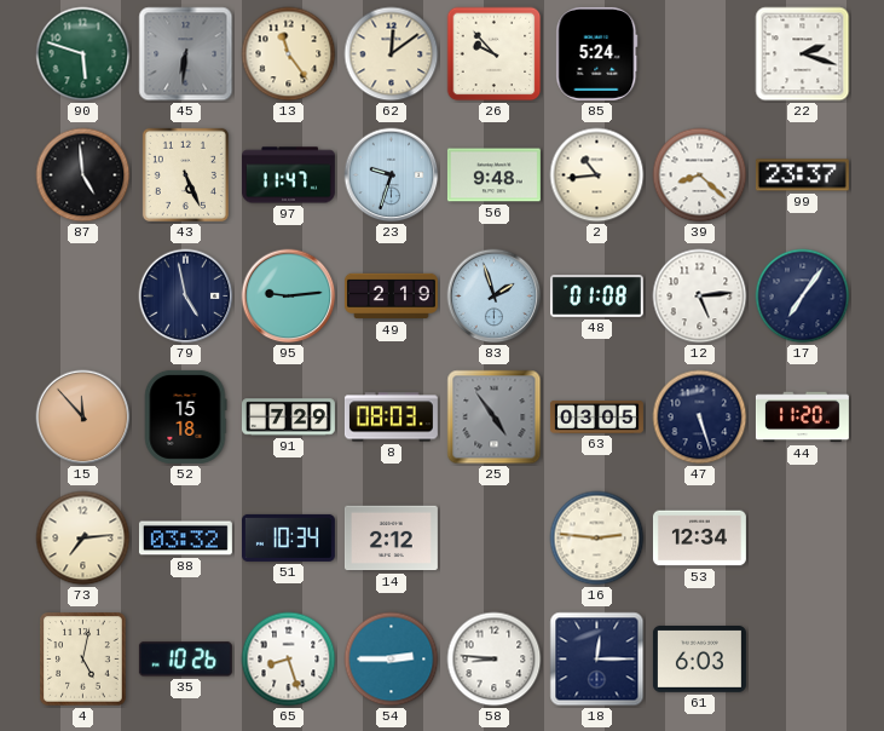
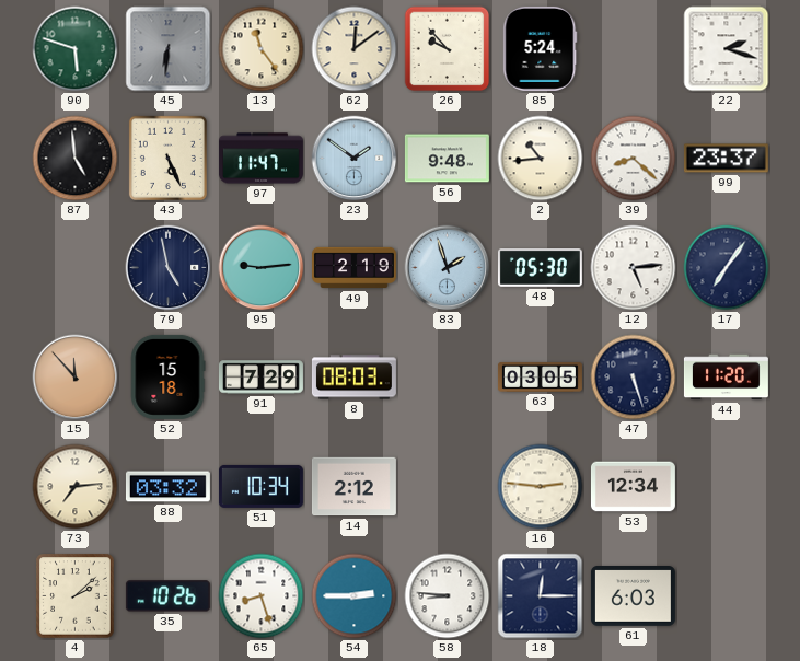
23: 9:33 -> 1:51 (355, 159)
48: 01:08 -> 05:30 (540, 268)
25: 4:54 -> none (495, 418)
4: 5:02 -> 2:08 (76, 596)
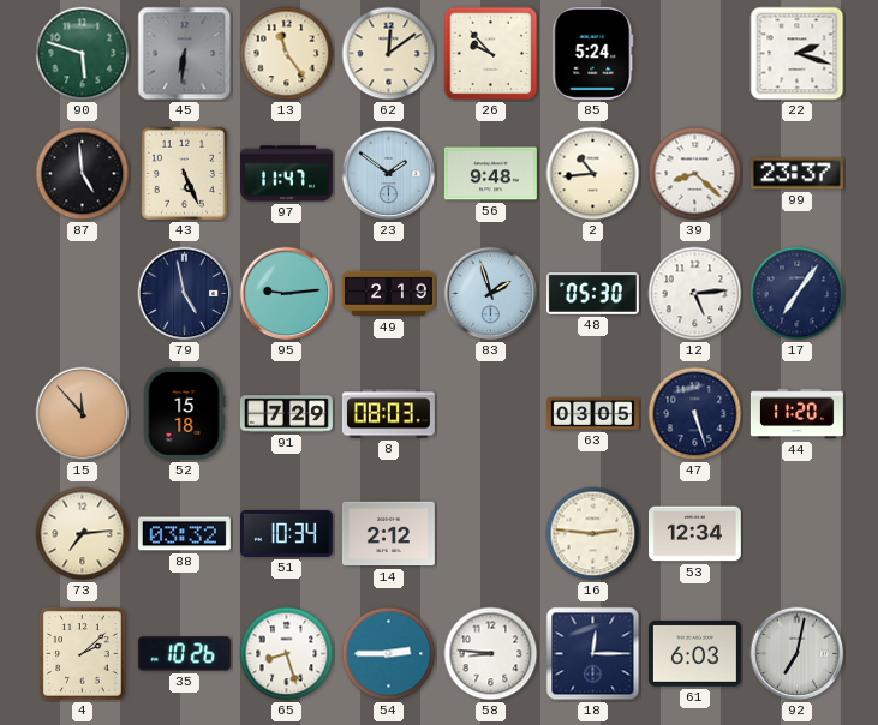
92: none -> 7:02 (798, 654)
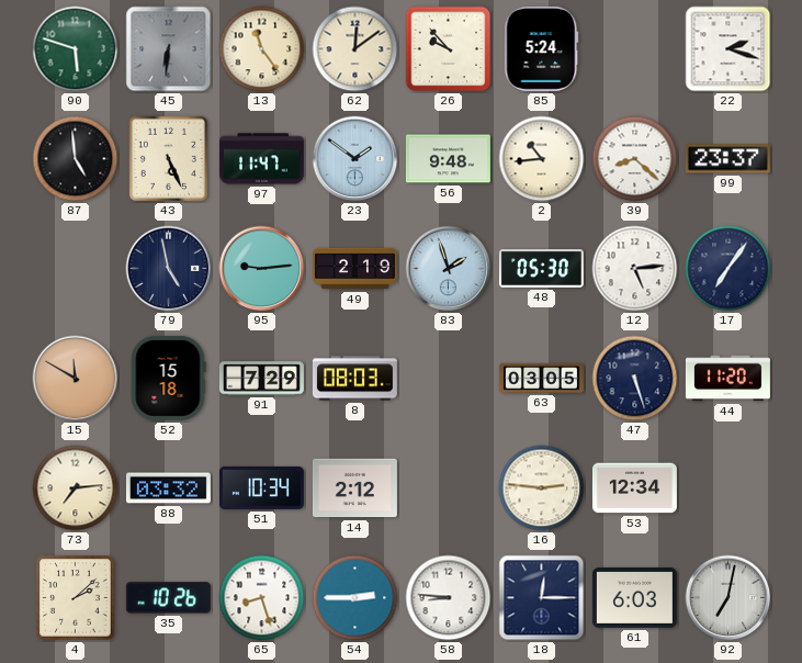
15: 11:53 -> 11:50 (76, 379)
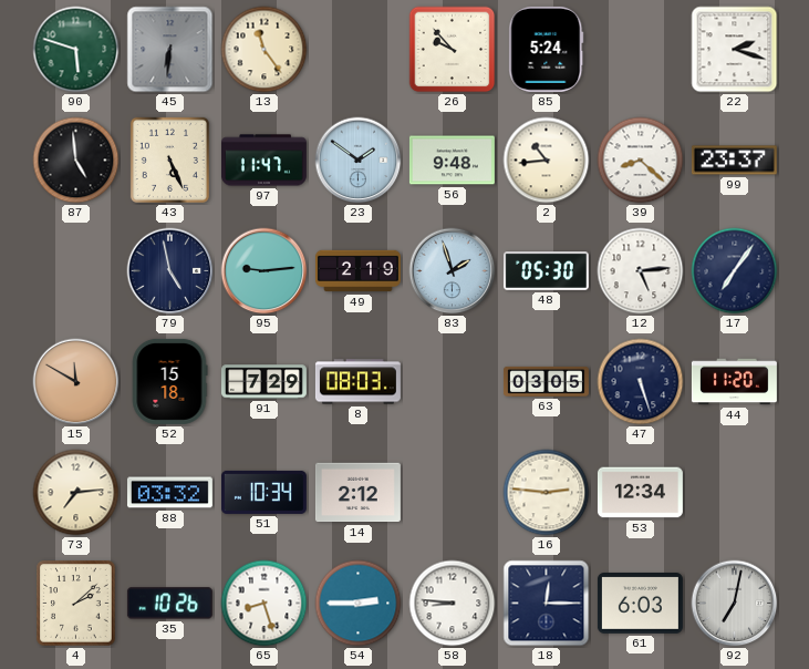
62: 12:09 -> none (355, 49)
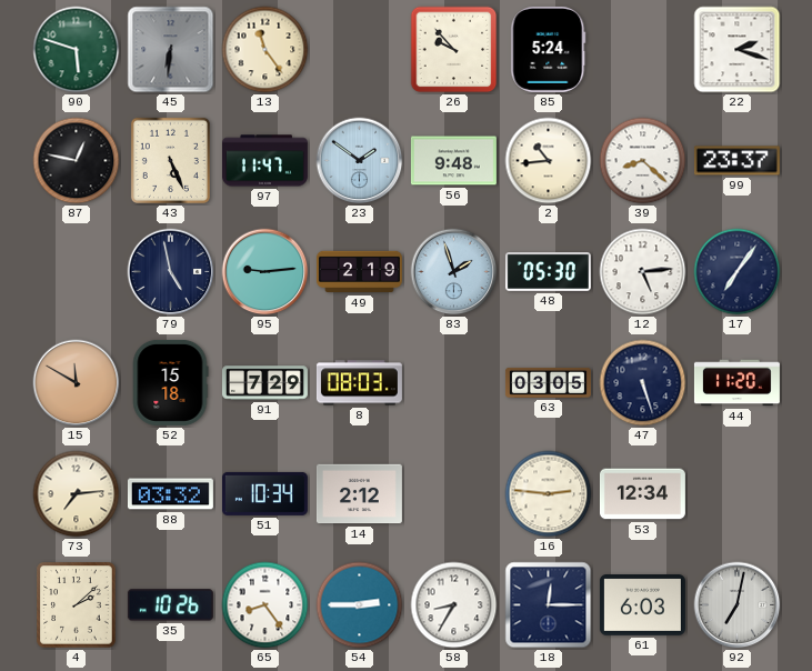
87: 4:59 -> 12:47 (77, 161)
65: 8:27 -> 8:24 (265, 605)
58: 8:46 -> 8:35 (454, 605)
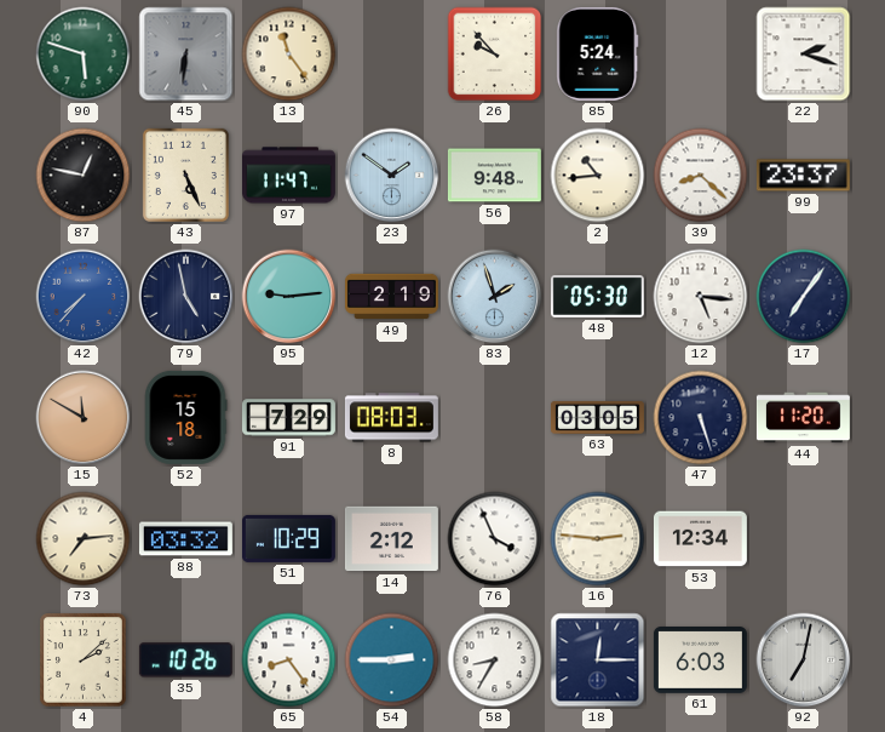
42: none -> 7:37 (84, 297)
12: 5:14 -> 5:16 (701, 297)
51: 10:34 -> 10:29 (288, 538)
76: none -> 3:56 (495, 539)
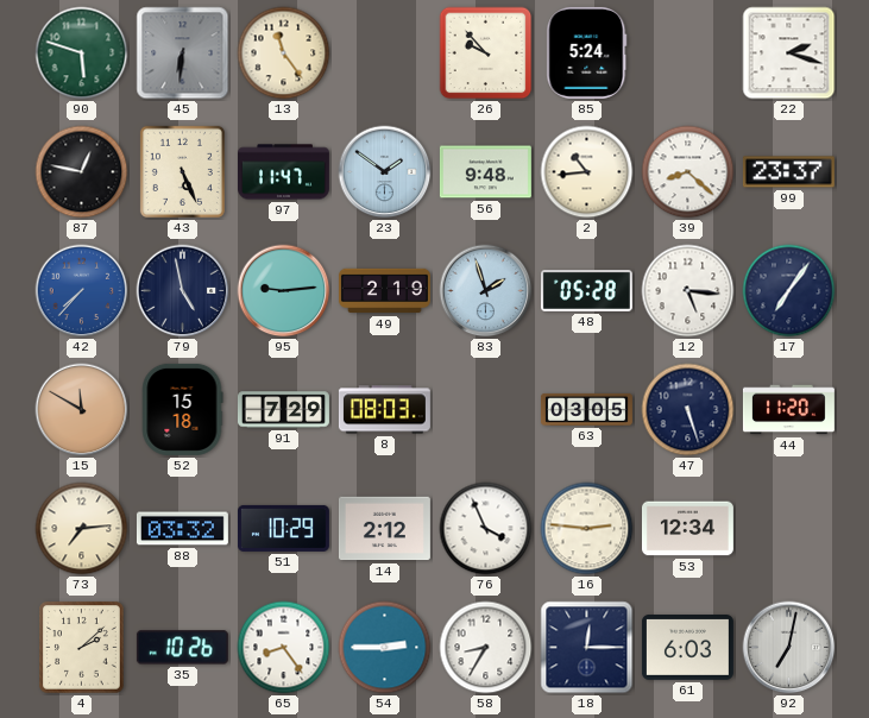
48: 05:30 -> 05:28 (586, 291)
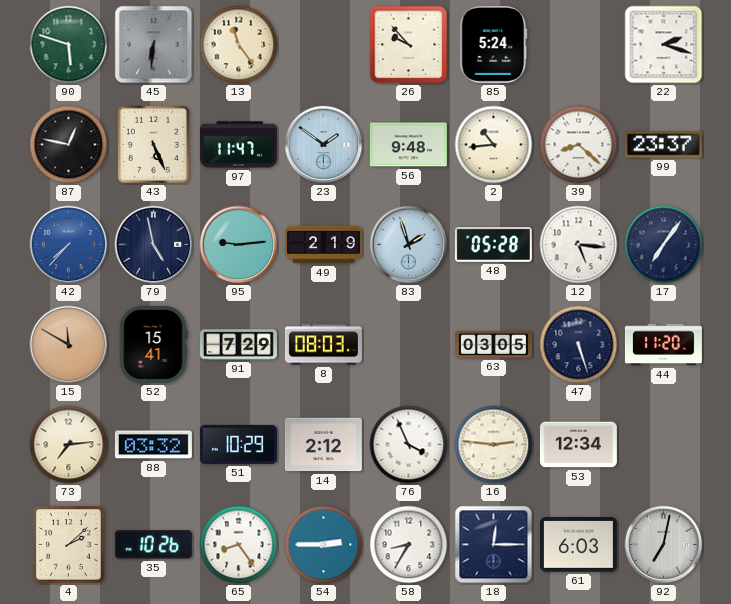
52: 15:18 -> 15:41 (153, 344)
